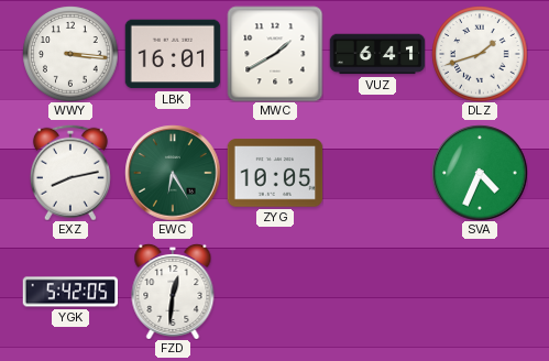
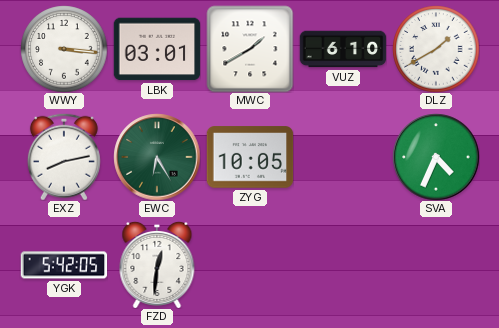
LBK: 16:01 -> 03:01 (157, 49)
VUZ: 6:41 -> 6:10 (343, 49)
DLZ: 1:42 -> 1:40 (436, 49)
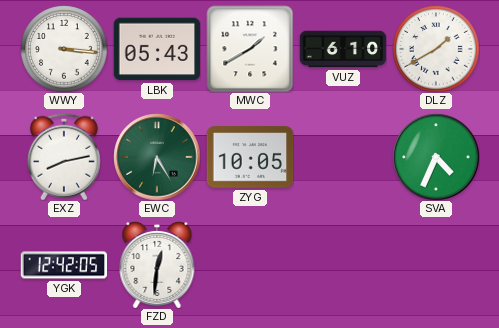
LBK: 03:01 -> 05:43 (157, 49)
YGK: 5:42 -> 12:42 (64, 265)
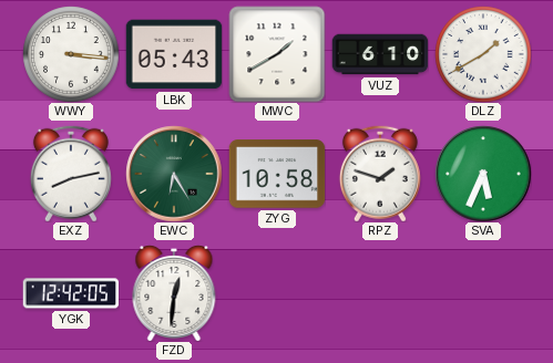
ZYG: 10:05 -> 10:58 (277, 174)
RPZ: none -> 1:48 (380, 174)
SVA: 4:34 -> 5:34 (483, 174)
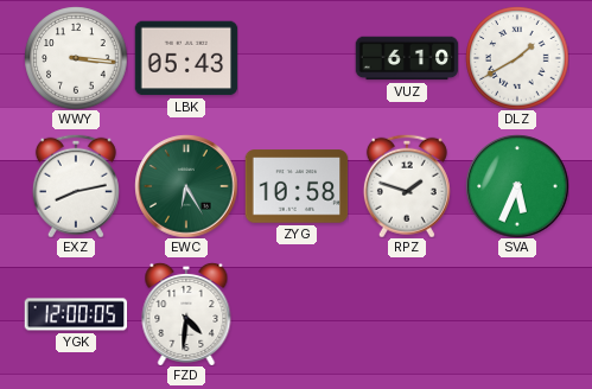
MWC: 1:40 -> none (277, 54)
YGK: 12:42 -> 12:00 (76, 314)
FZD: 12:31 -> 4:31 (186, 314)
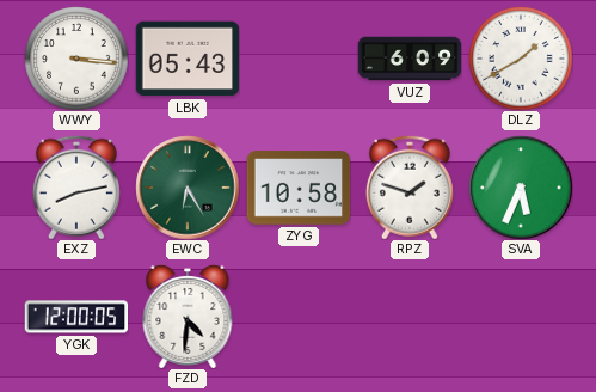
VUZ: 6:10 -> 6:09 (410, 59)
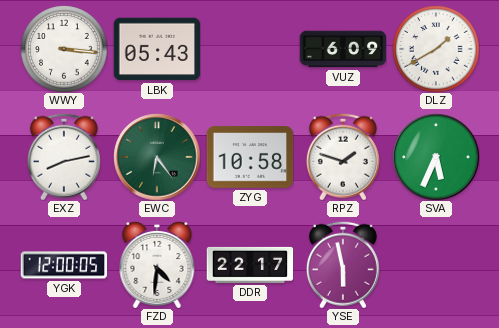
EWC: 6:25 -> 6:24 (157, 157)
DDR: none -> 22:17 (250, 265)
YSE: none -> 5:58 (343, 265)
